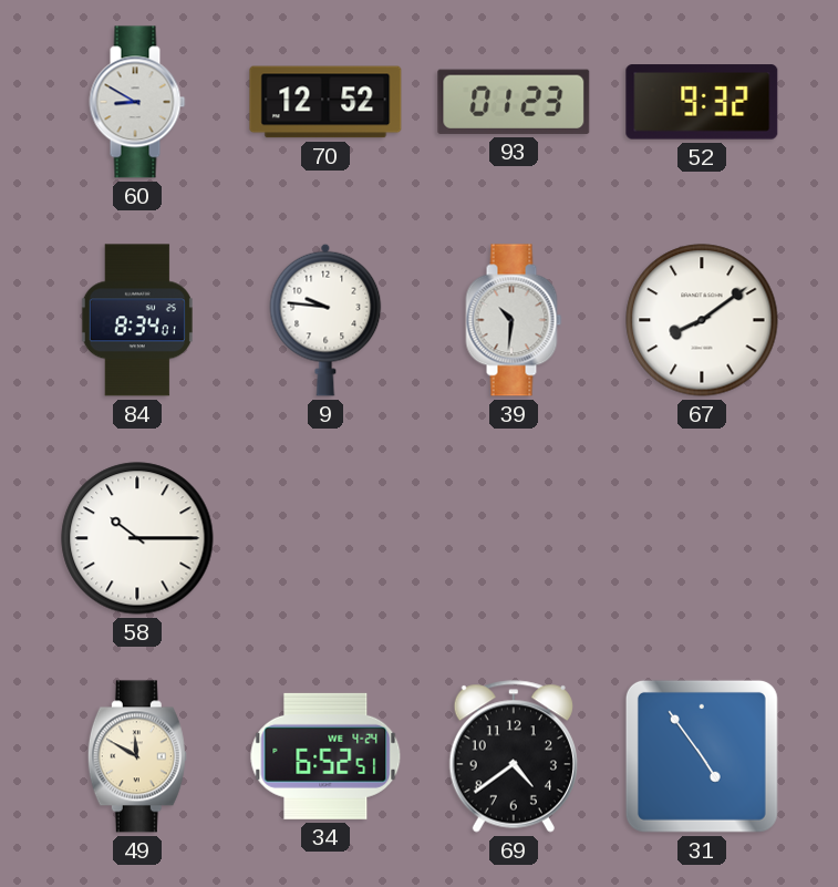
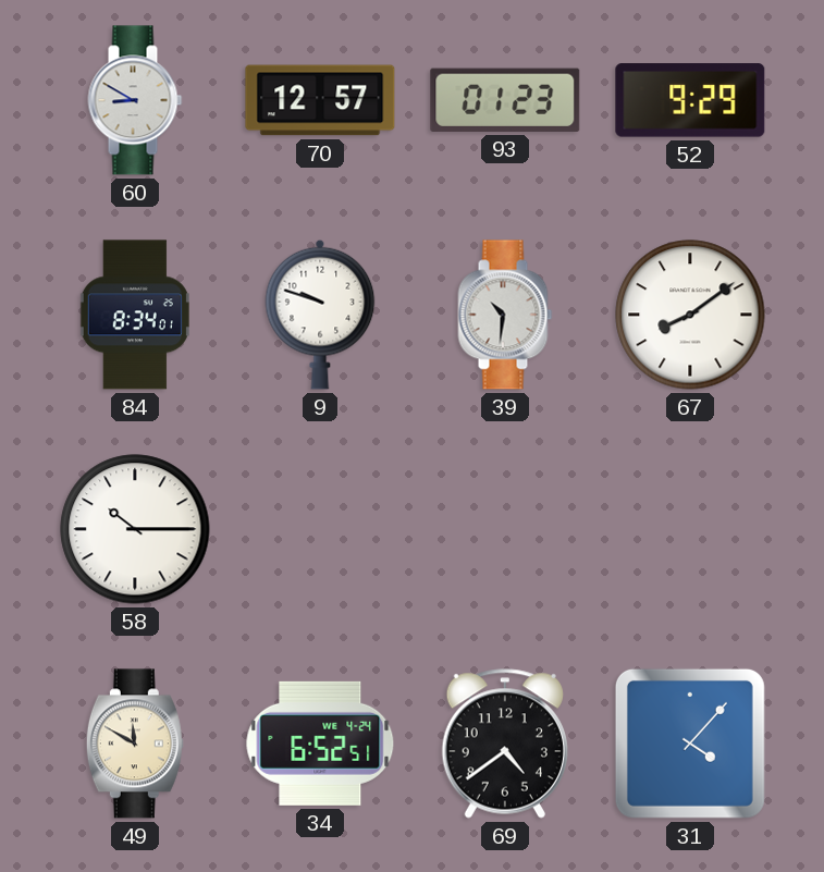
70: 12:52 -> 12:57 (320, 100)
52: 9:32 -> 9:29 (690, 100)
9: 9:46 -> 9:48 (320, 315)
31: 4:54 -> 4:07 (690, 744)
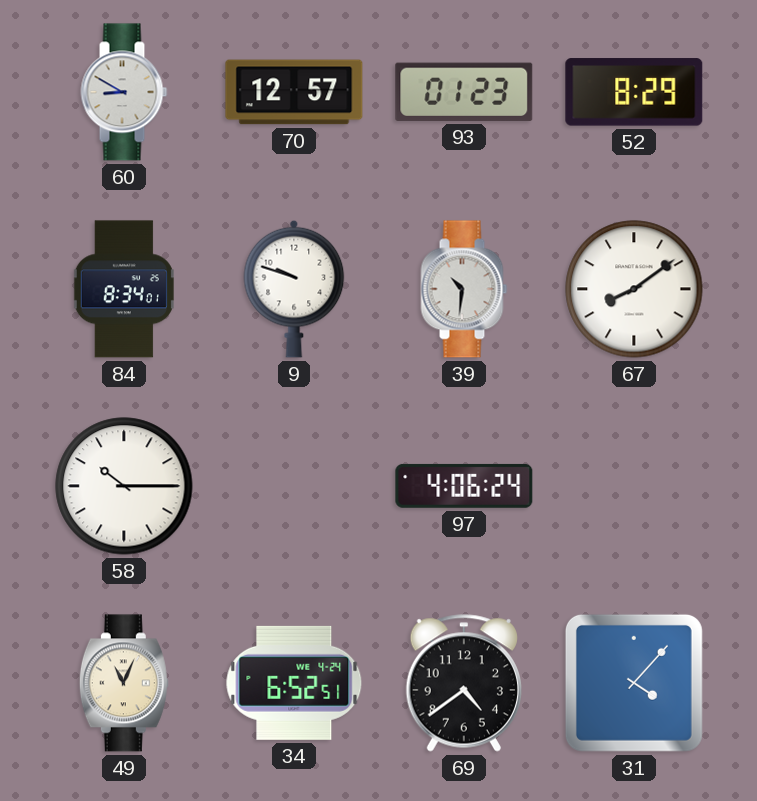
52: 9:29 -> 8:29 (634, 92)
97: none -> 4:06 (464, 486)
49: 11:50 -> 11:04 (124, 683)
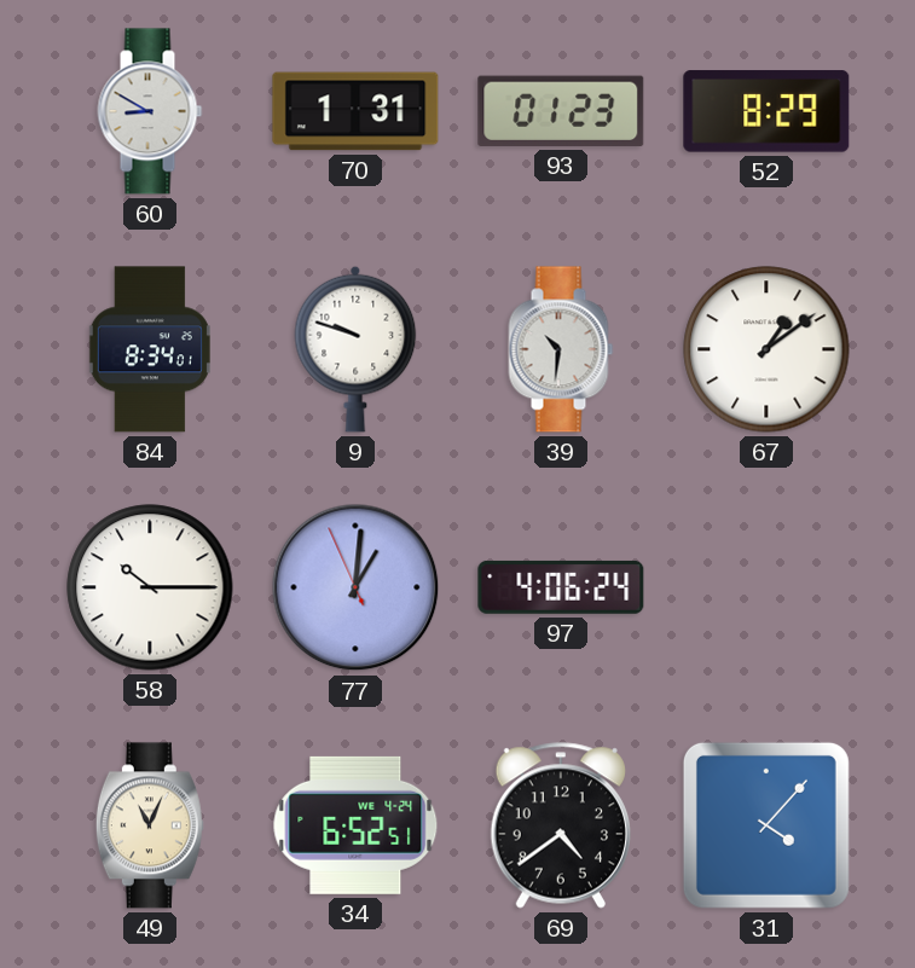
70: 12:57 -> 1:31 (355, 111)
67: 8:09 -> 1:09 (766, 349)
77: none -> 1:00 (355, 587)
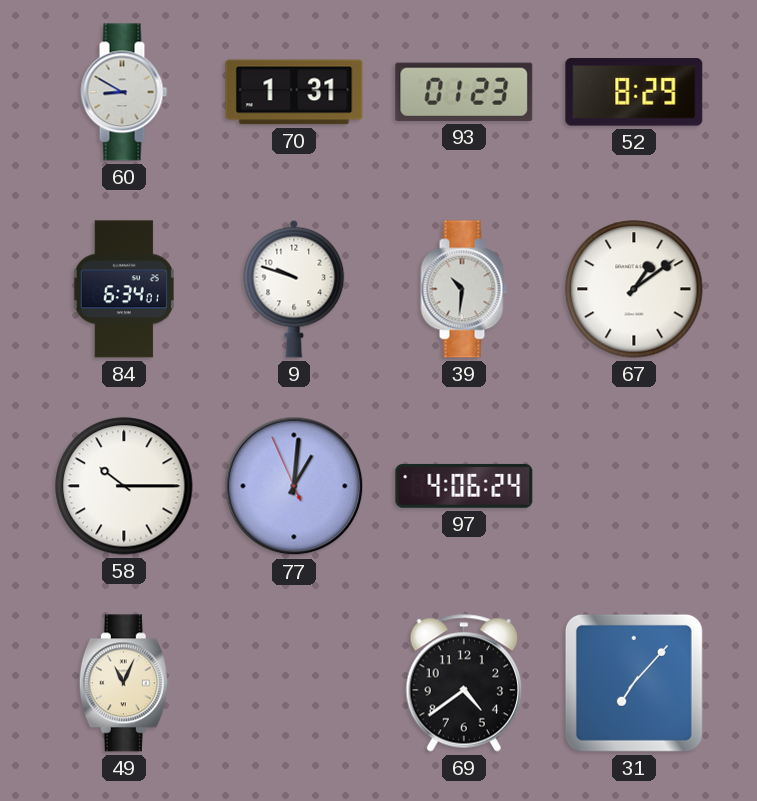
84: 8:34 -> 6:34 (124, 289)
34: 6:52 -> none (355, 825)
31: 4:07 -> 7:07 (634, 683)
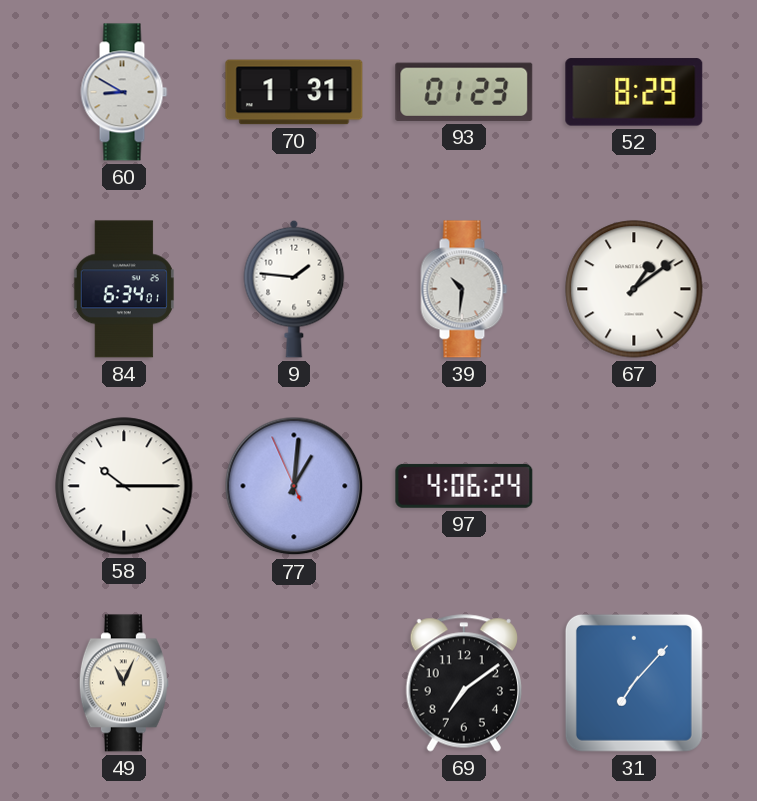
9: 9:48 -> 1:46 (294, 289)
69: 4:39 -> 7:09 (464, 683)
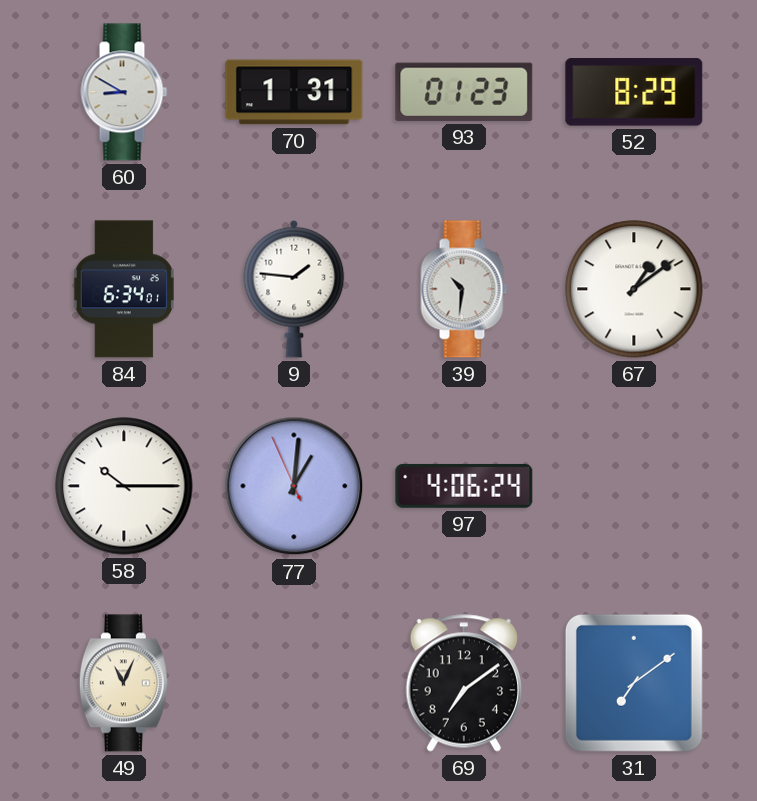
31: 7:07 -> 7:09 (634, 683)
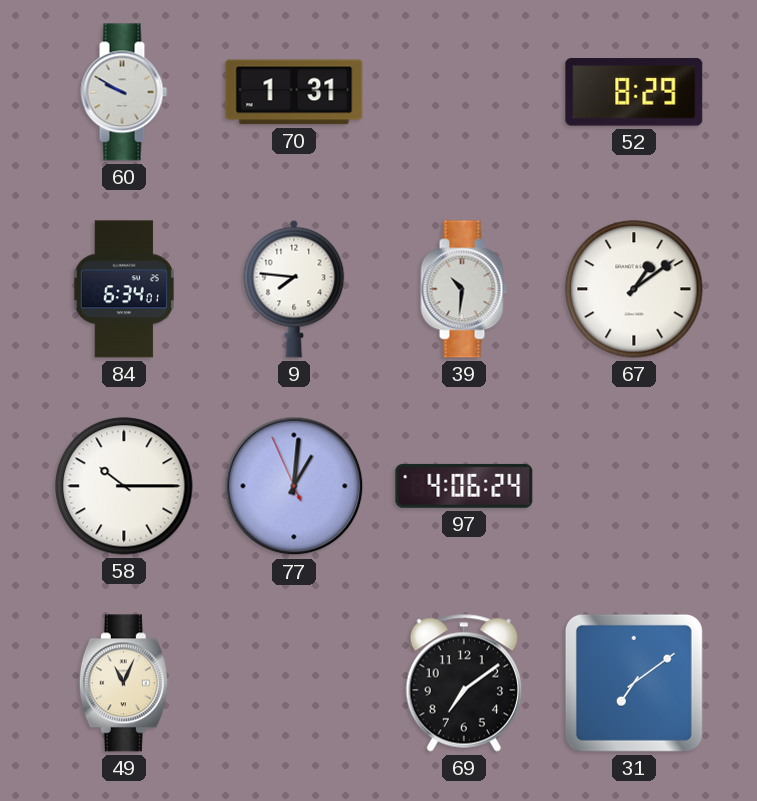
60: 8:50 -> 9:50 (124, 92)
93: 01:23 -> none (464, 92)
9: 1:46 -> 7:46 (294, 289)
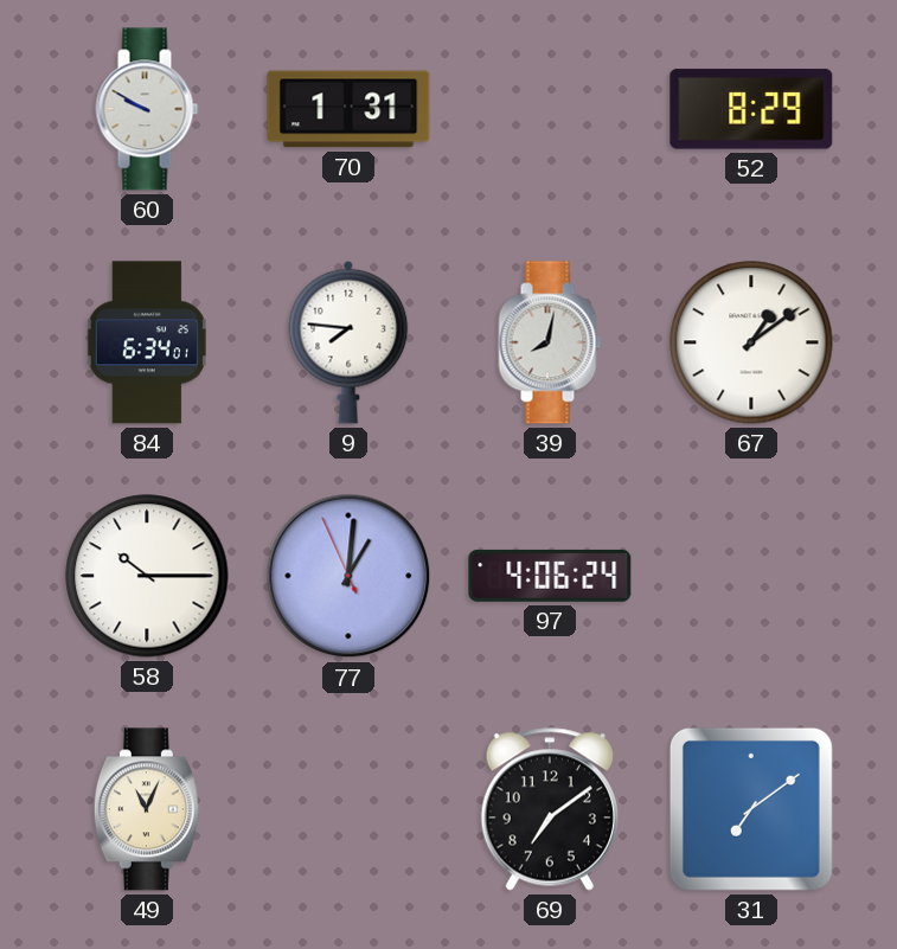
39: 10:31 -> 8:02 (550, 342)
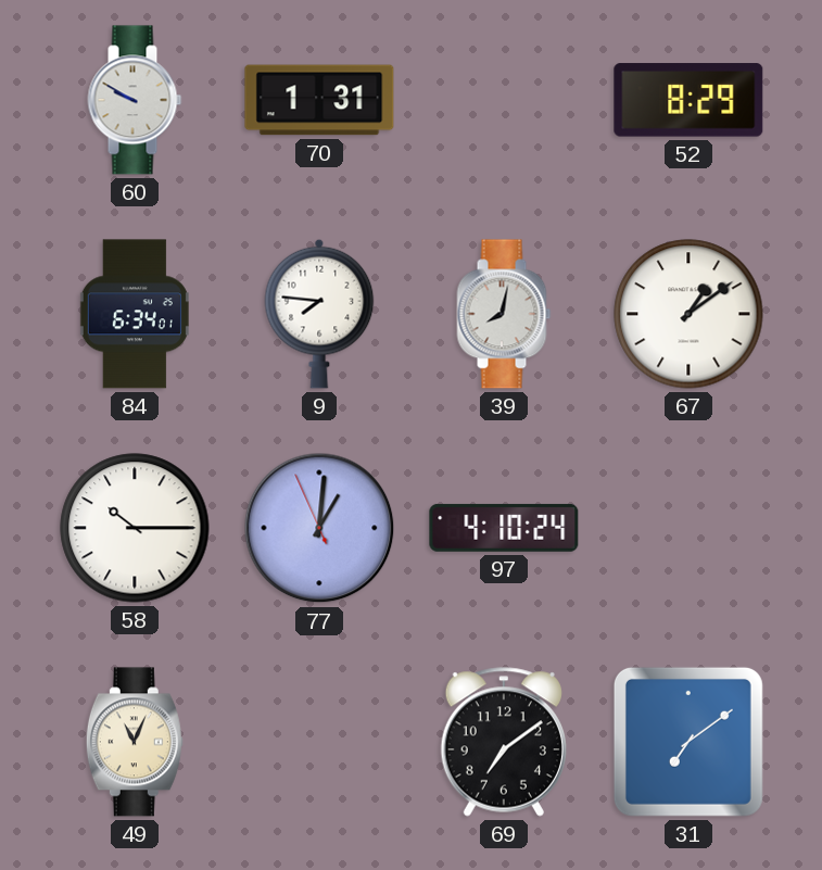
97: 4:06 -> 4:10 (504, 528)
